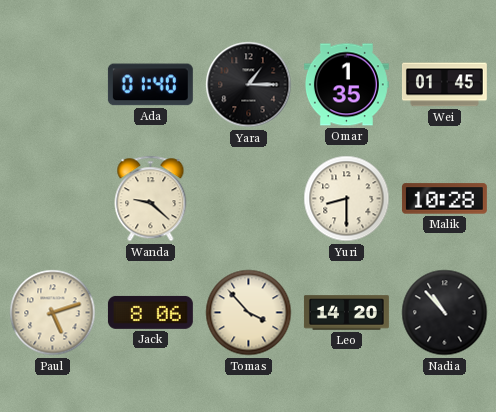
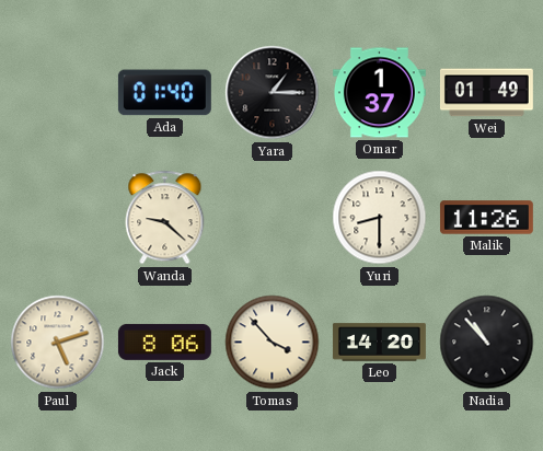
Omar: 1:35 -> 1:37 (379, 93)
Wei: 01:45 -> 01:49 (486, 93)
Malik: 10:28 -> 11:26 (486, 218)
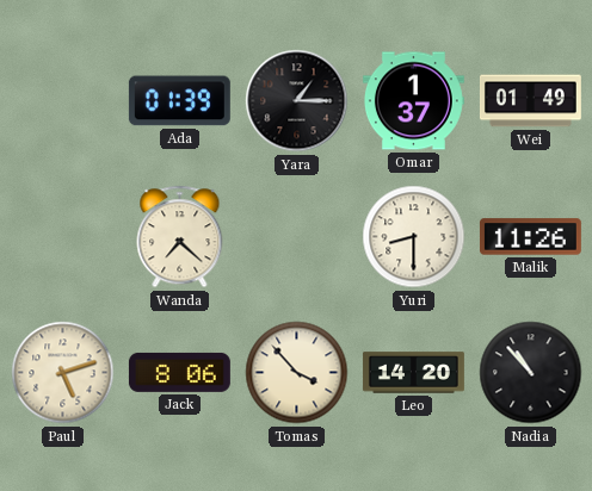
Ada: 01:40 -> 01:39 (179, 101)
Wanda: 9:22 -> 7:22 (180, 237)
